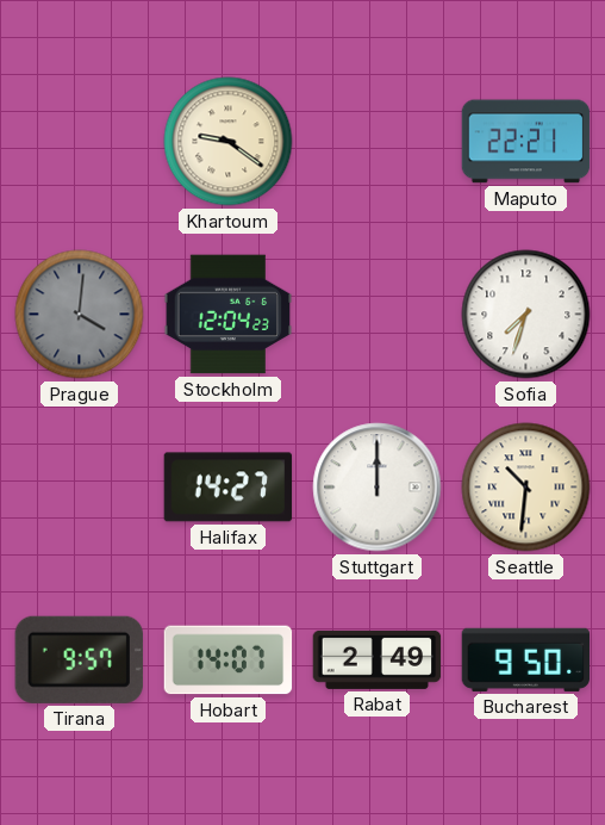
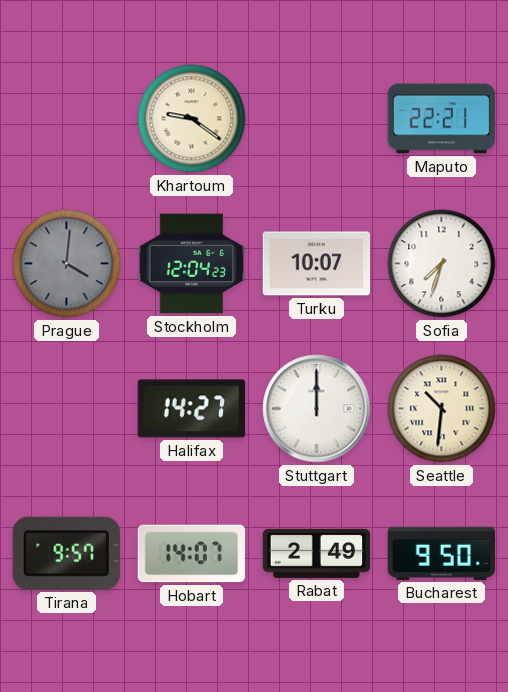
Turku: none -> 10:07 (317, 264)
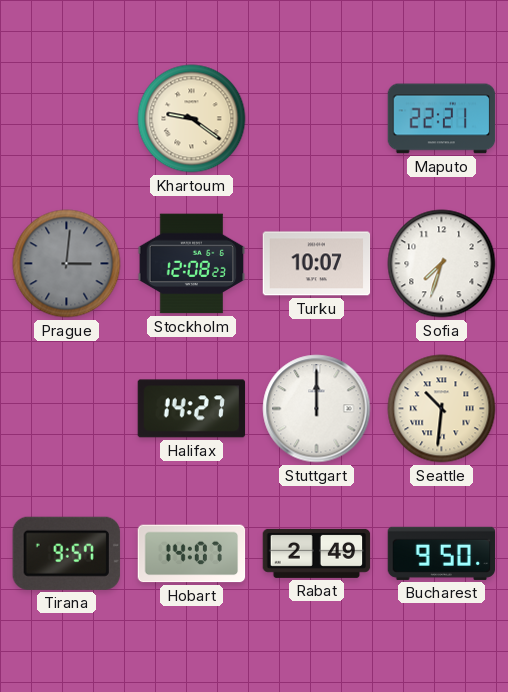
Prague: 4:01 -> 3:01 (67, 264)
Stockholm: 12:04 -> 12:08 (192, 264)
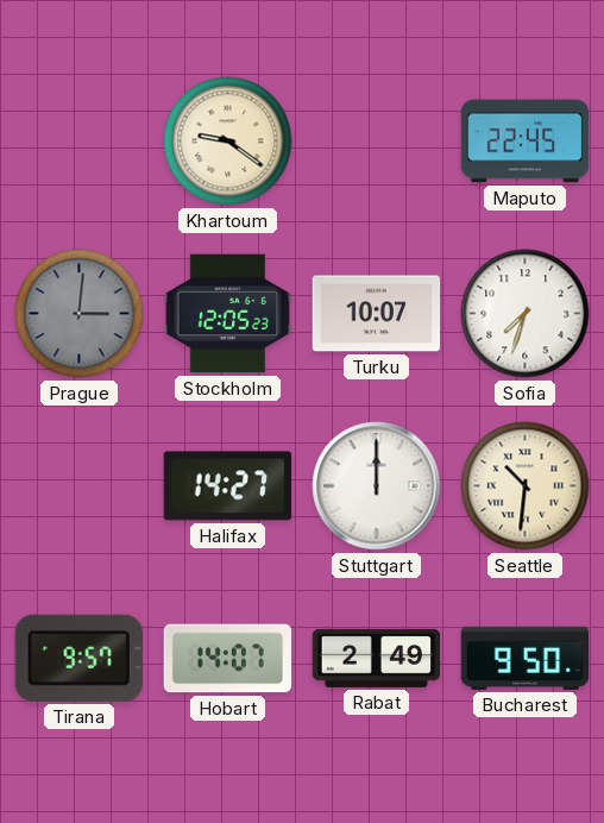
Maputo: 22:21 -> 22:45 (526, 142)
Stockholm: 12:08 -> 12:05 (228, 314)
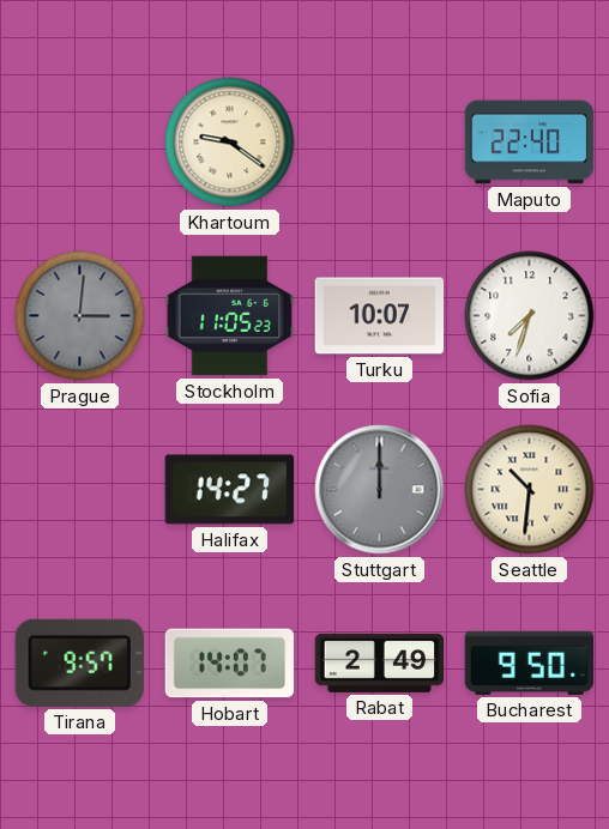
Maputo: 22:45 -> 22:40 (530, 143)
Stockholm: 12:05 -> 11:05 (230, 316)
Stuttgart dial: white -> grey (380, 490)
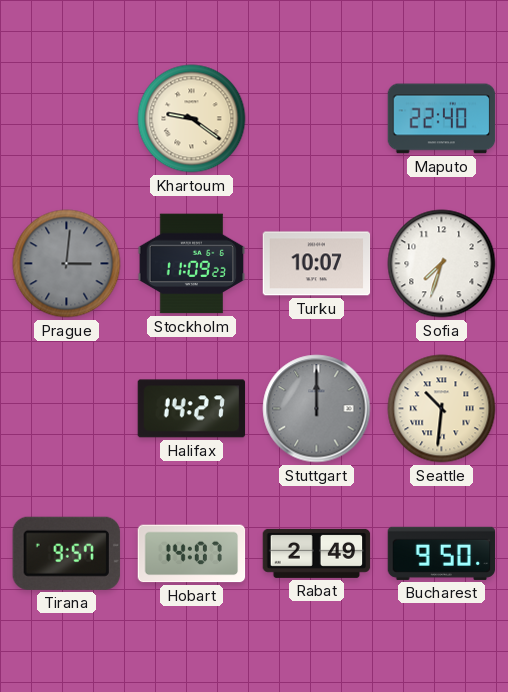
Stockholm: 11:05 -> 11:09 (192, 264)
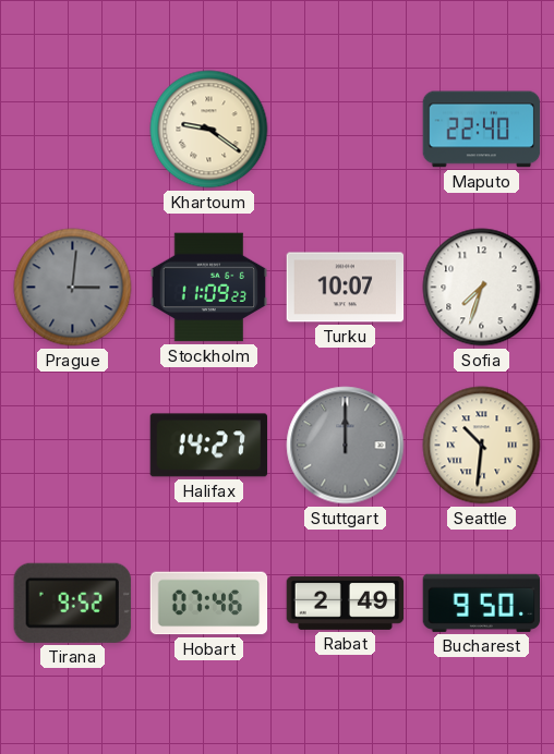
Tirana: 9:57 -> 9:52 (72, 603)
Hobart: 14:07 -> 07:46 (209, 604)
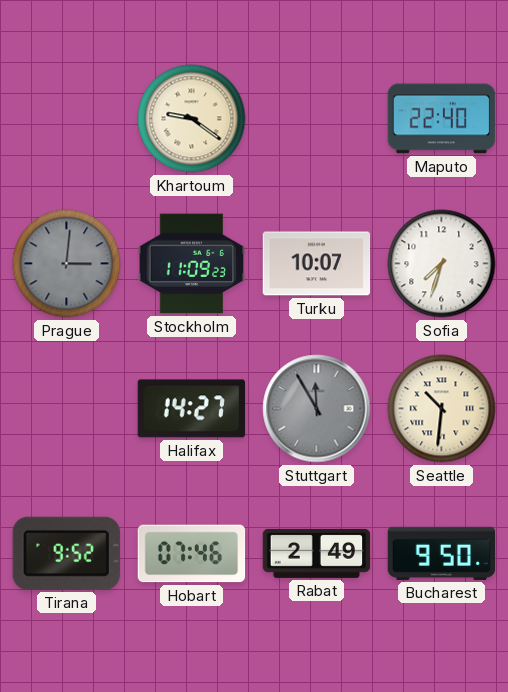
Stuttgart: 12:00 -> 11:55 (317, 409)
